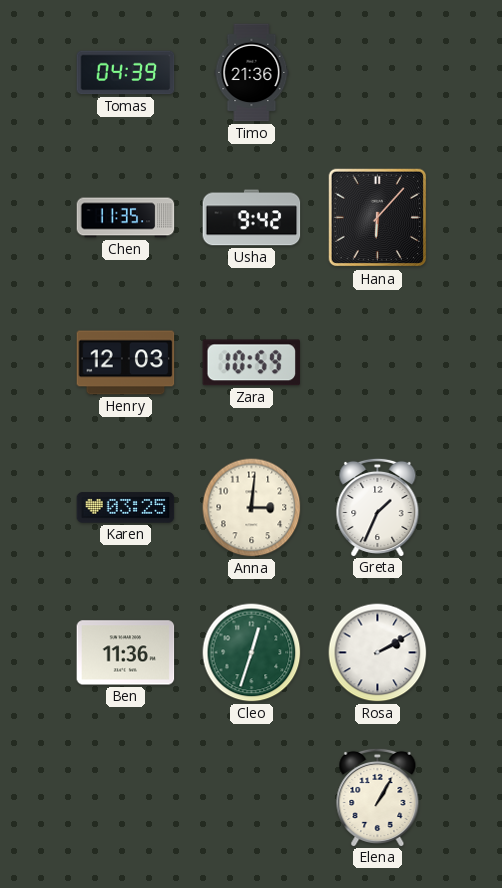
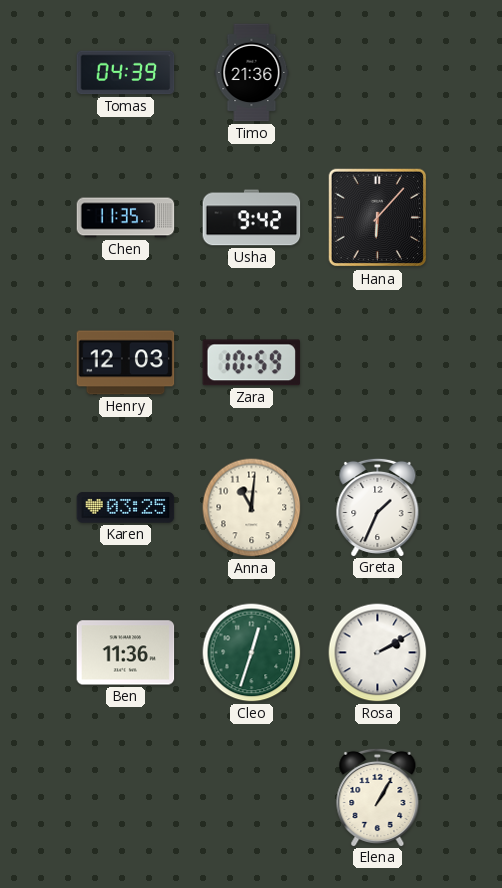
Anna: 3:01 -> 11:01 (252, 508)
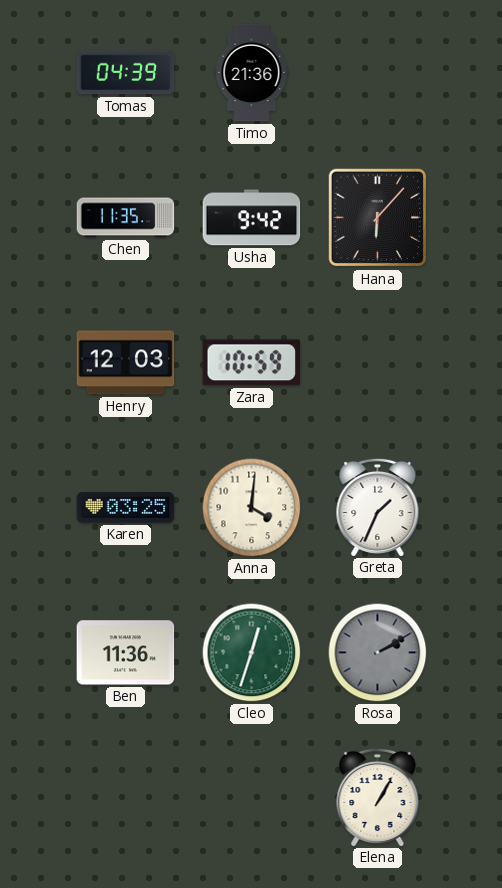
Anna: 11:01 -> 4:01 (252, 508)
Rosa dial: white -> grey (378, 653)
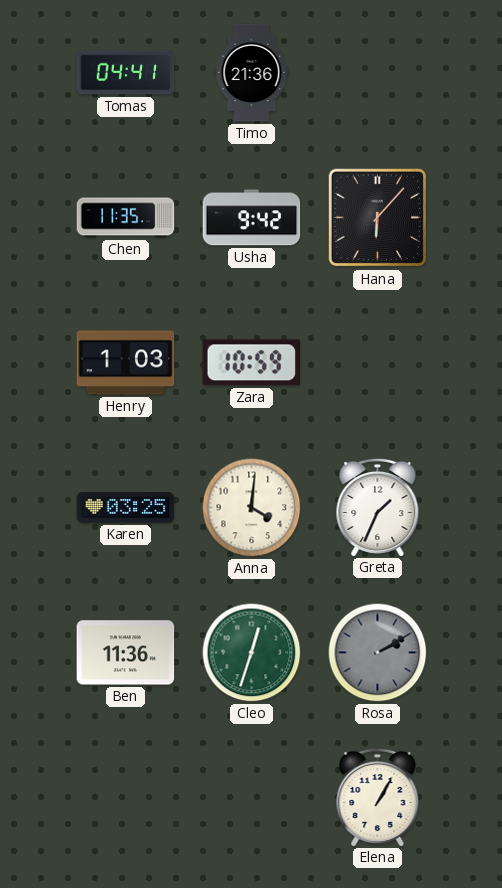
Tomas: 04:39 -> 04:41 (126, 73)
Henry: 12:03 -> 1:03 (126, 363)
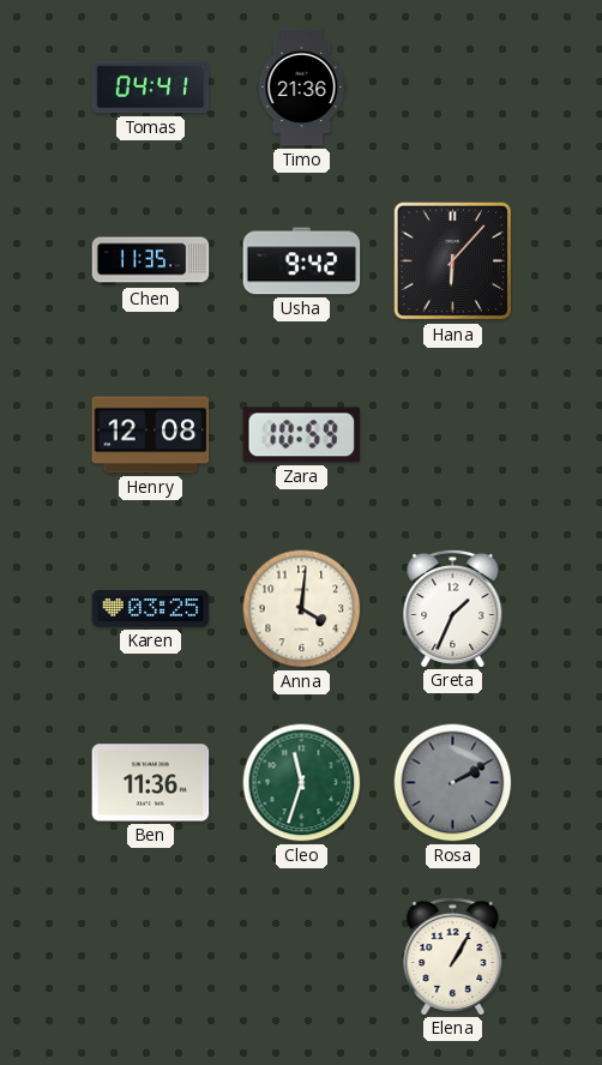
Henry: 1:03 -> 12:08 (151, 435)
Cleo: 12:33 -> 11:33 (302, 783)
